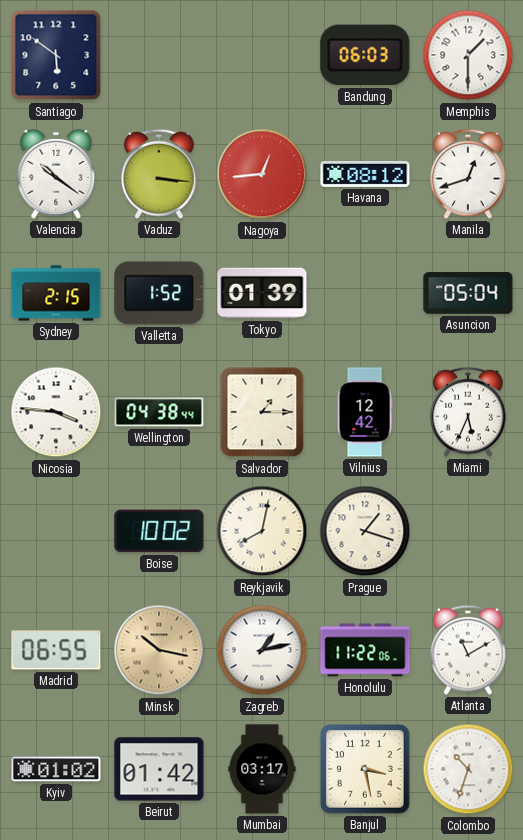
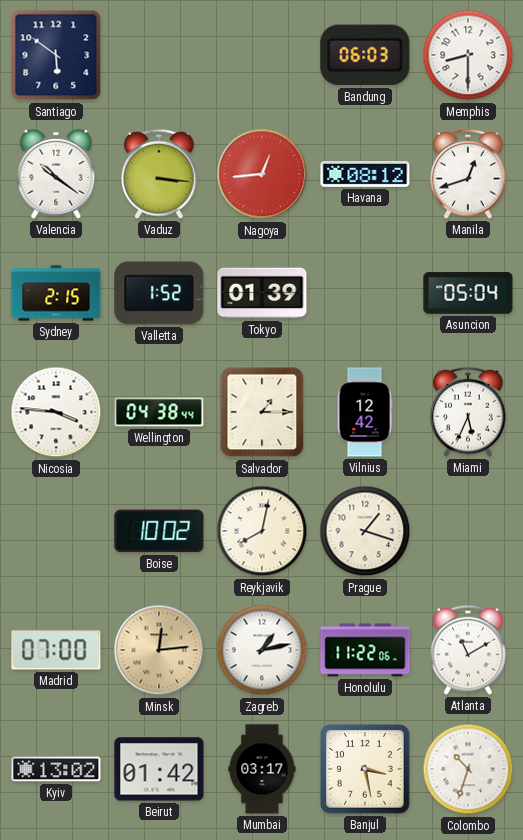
Memphis: 1:30 -> 8:30 (468, 55)
Madrid: 06:55 -> 07:00 (56, 650)
Minsk: 10:17 -> 12:14 (159, 650)
Kyiv: 01:02 -> 13:02 (56, 769)
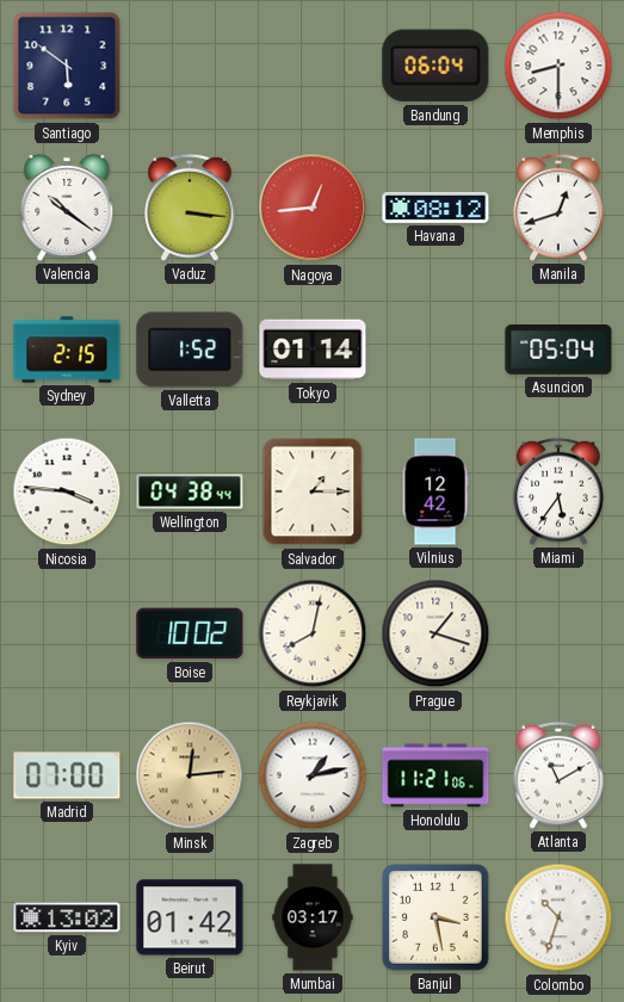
Bandung: 06:03 -> 06:04 (435, 66)
Tokyo: 01:39 -> 01:14 (313, 350)
Miami: 5:34 -> 5:36 (558, 491)
Honolulu: 11:22 -> 11:21 (435, 775)
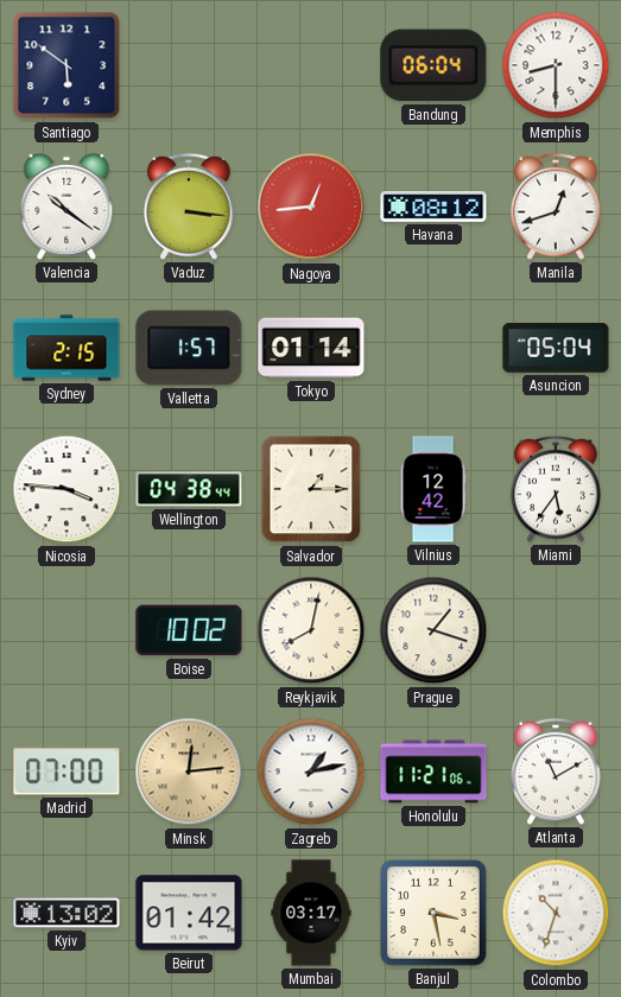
Valletta: 1:52 -> 1:57 (189, 348)
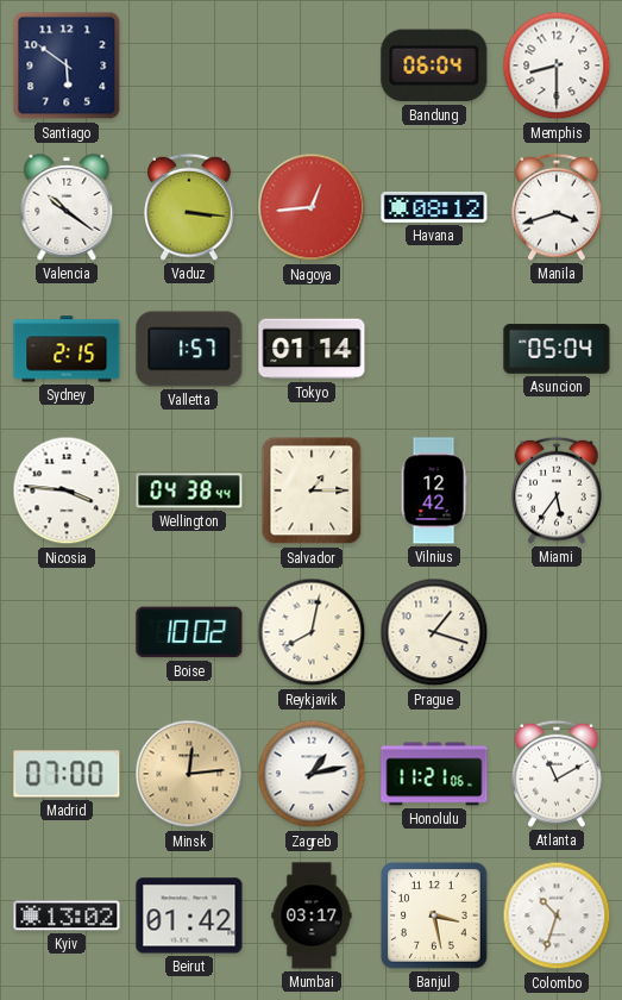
Manila: 12:42 -> 3:42 (557, 207)
